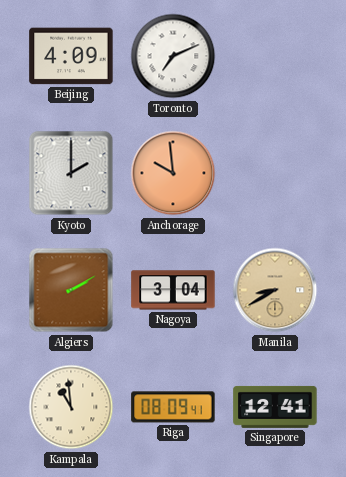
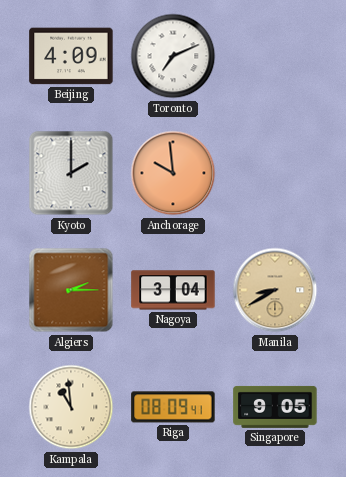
Algiers: 2:10 -> 2:15 (71, 290)
Singapore: 12:41 -> 9:05 (275, 407)
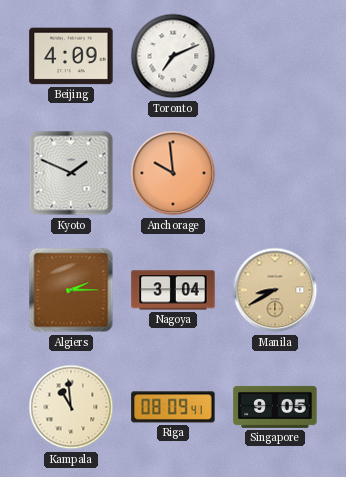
Kyoto: 2:00 -> 1:49 (71, 173)
